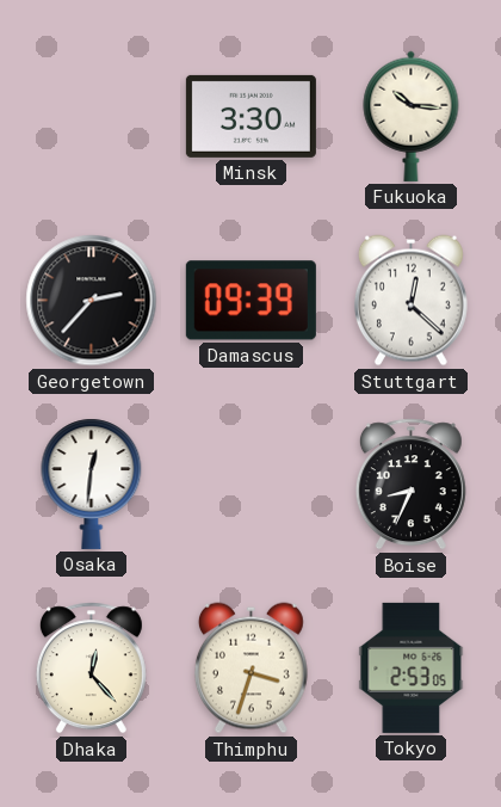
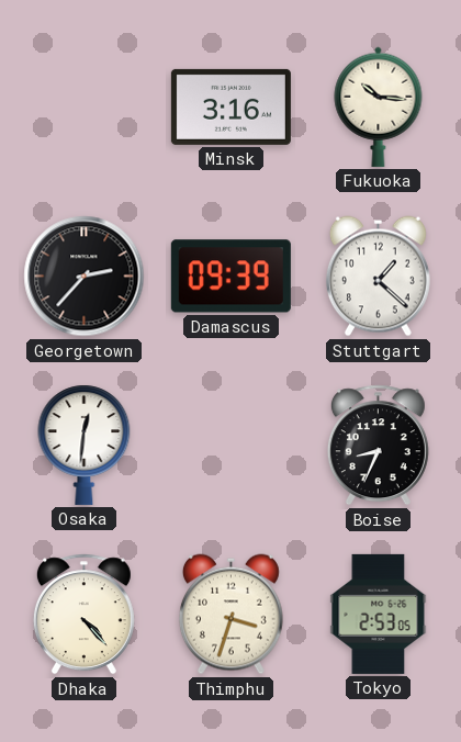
Minsk: 3:30 -> 3:16 (231, 106)
Stuttgart: 12:22 -> 1:22 (378, 277)
Dhaka: 12:23 -> 4:23 (83, 615)
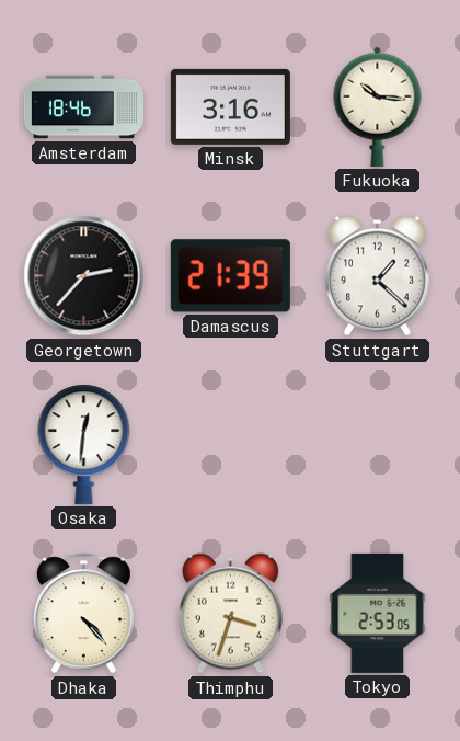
Amsterdam: none -> 18:46 (83, 107)
Damascus: 09:39 -> 21:39 (230, 276)
Boise: 8:34 -> none (378, 446)
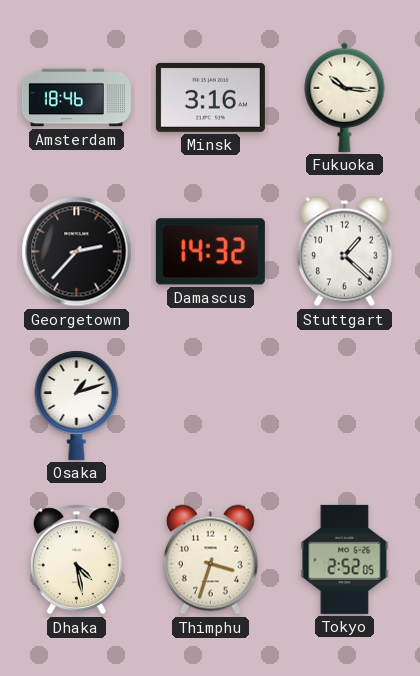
Damascus: 21:39 -> 14:32 (210, 252)
Osaka: 12:31 -> 1:12 (77, 405)
Dhaka: 4:23 -> 4:28 (76, 560)
Tokyo: 2:53 -> 2:52 (345, 559)
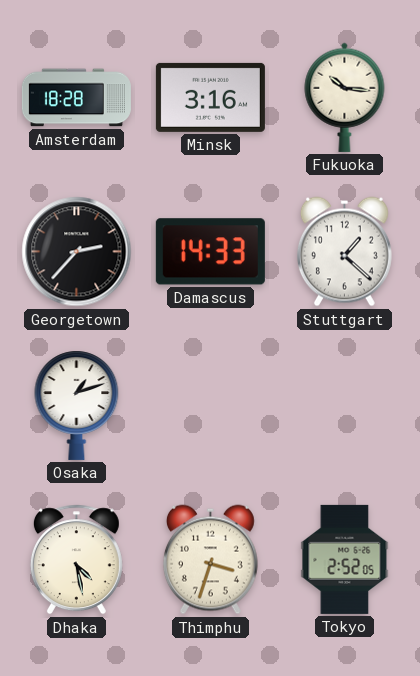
Amsterdam: 18:46 -> 18:28 (76, 98)
Damascus: 14:32 -> 14:33 (210, 252)
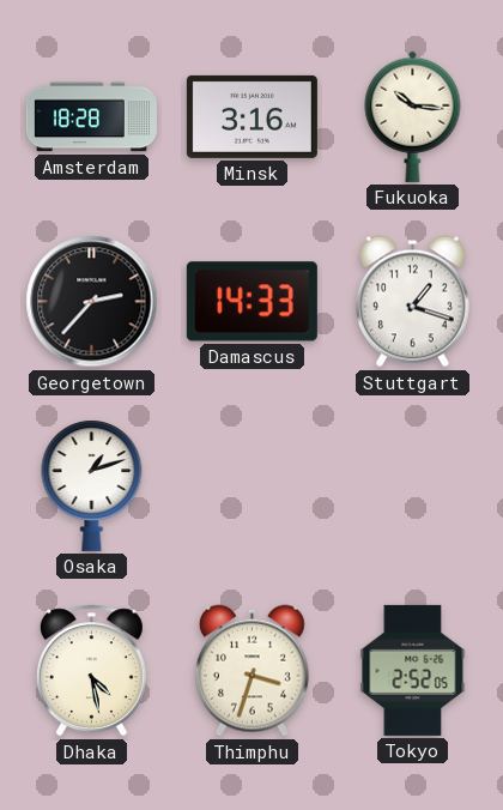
Stuttgart: 1:22 -> 1:18 (412, 302)
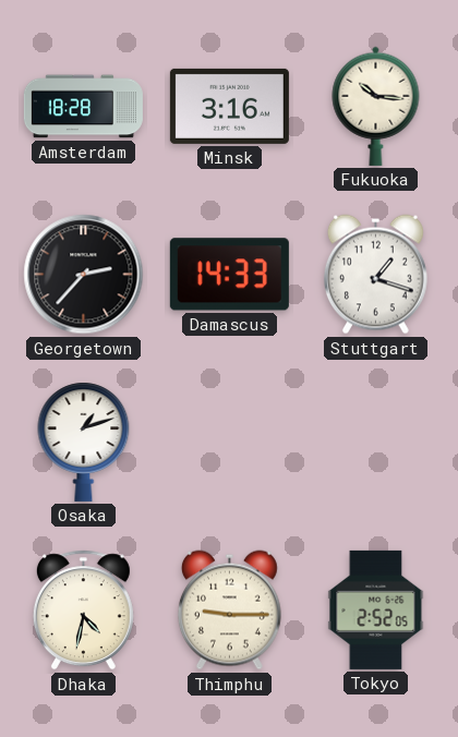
Dhaka: 4:28 -> 4:32 (83, 611)
Thimphu: 3:33 -> 9:15 (229, 611)
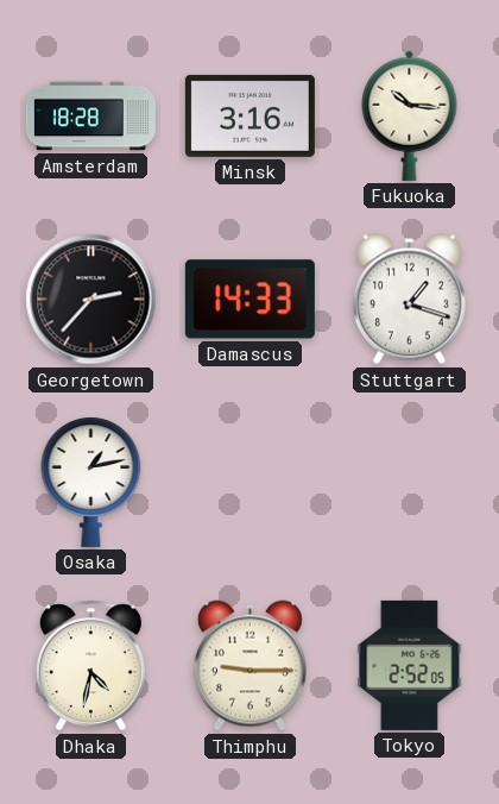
Osaka: 1:12 -> 1:13 (91, 482)
